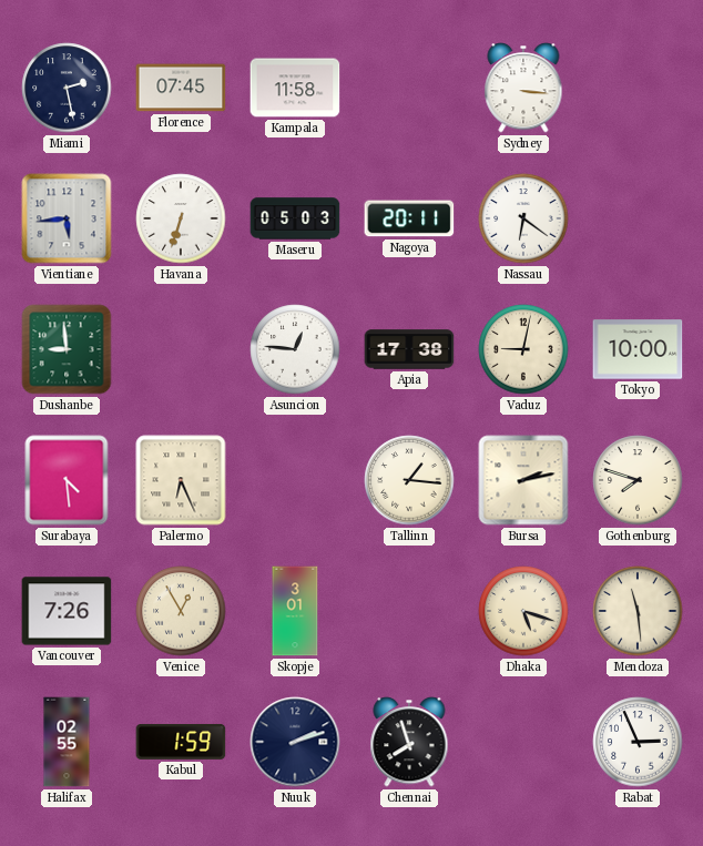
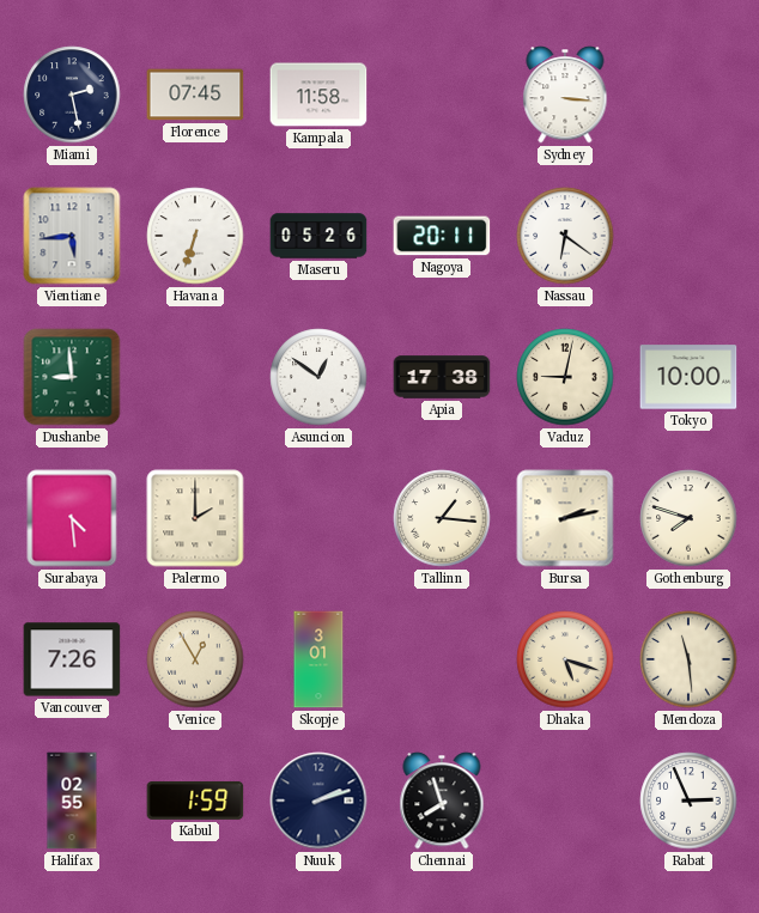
Maseru: 05:03 -> 05:26 (318, 236)
Asuncion: 12:46 -> 12:51 (318, 377)
Palermo: 6:26 -> 2:00 (195, 518)
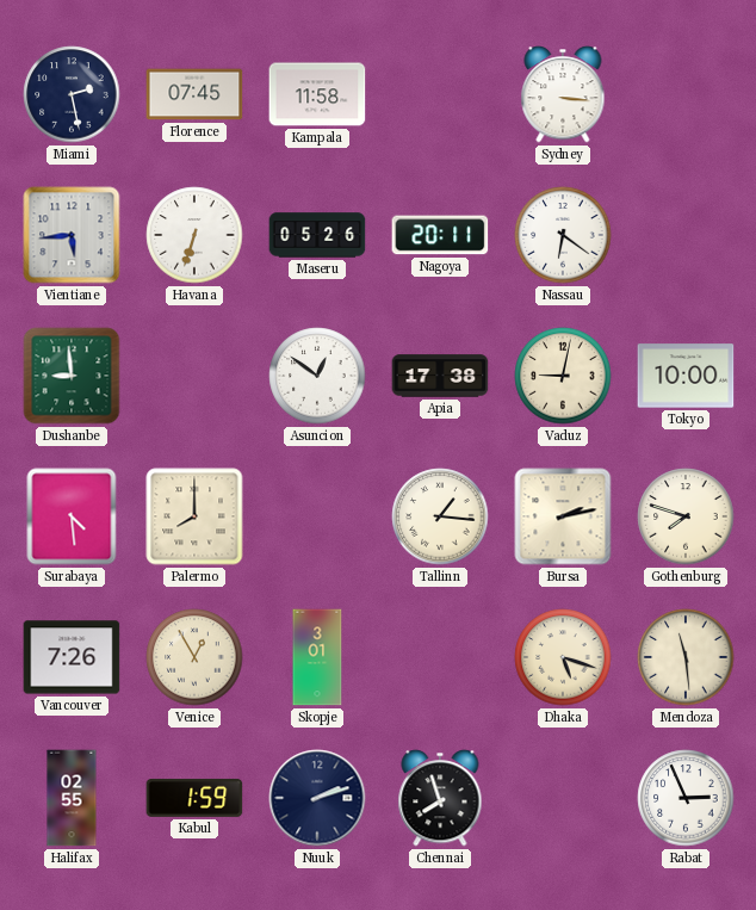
Palermo: 2:00 -> 8:00 (194, 516)
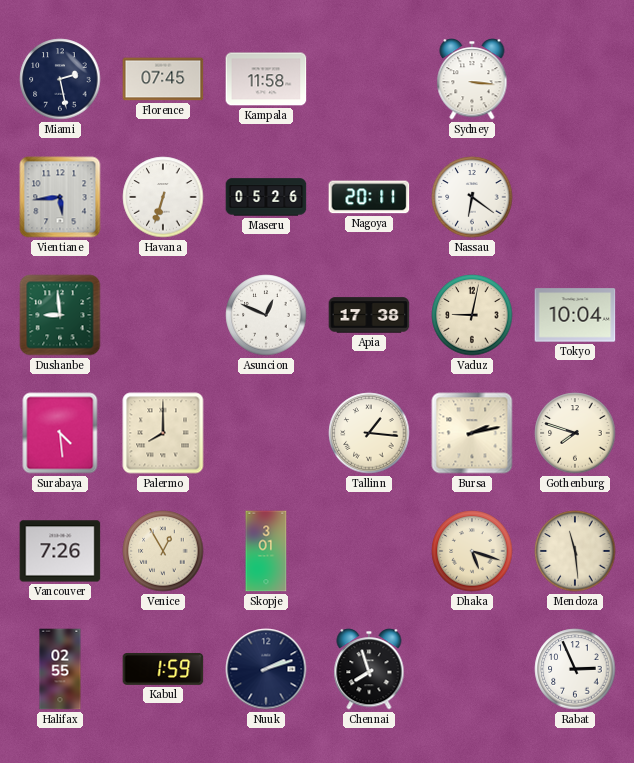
Asuncion: 12:51 -> 12:49 (266, 315)
Tokyo: 10:00 -> 10:04 (575, 315)
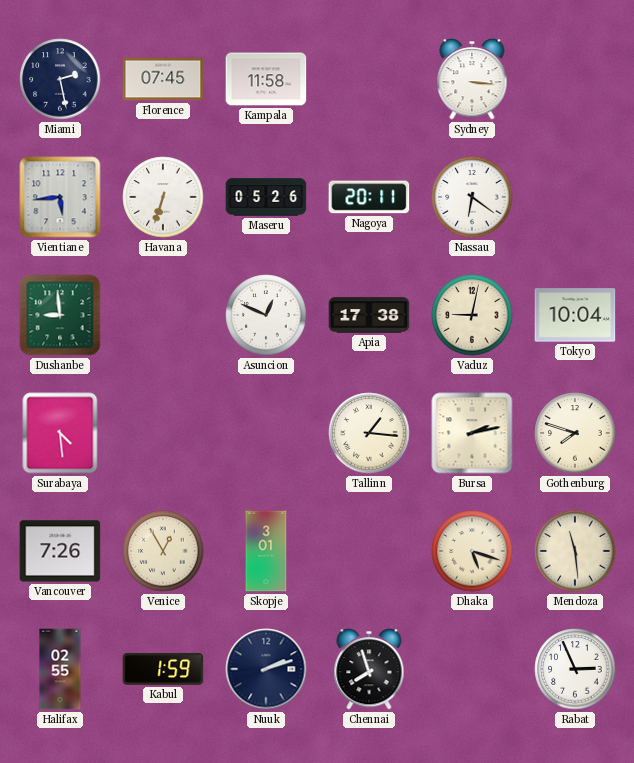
Palermo: 8:00 -> none (163, 433)
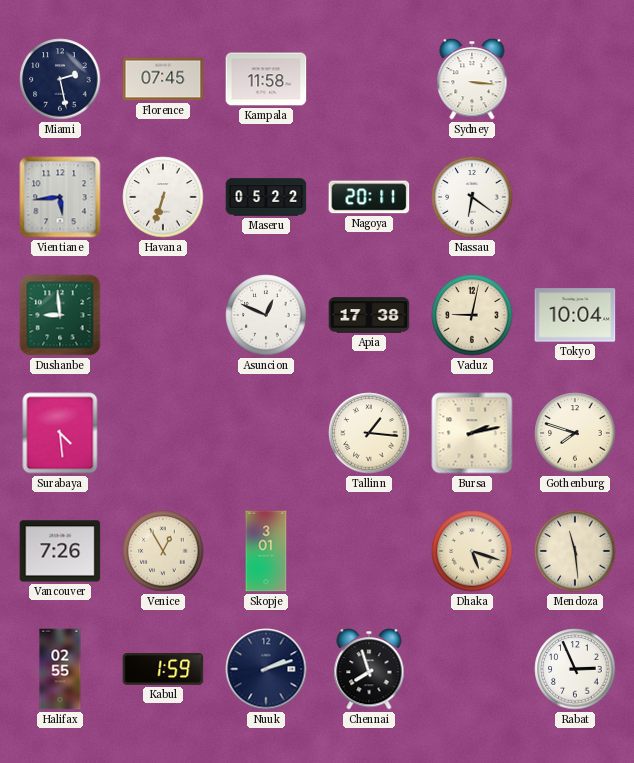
Maseru: 05:26 -> 05:22 (266, 197)
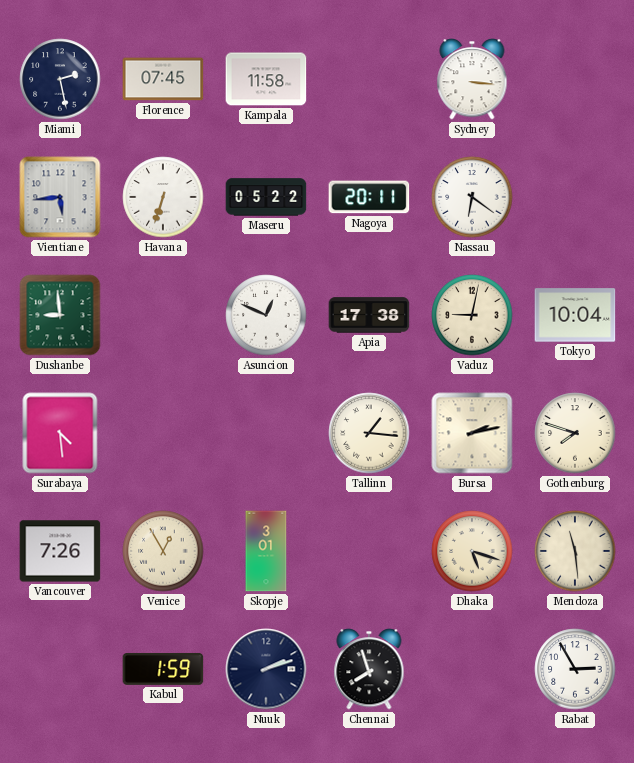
Halifax: 02:55 -> none (60, 669)
Rabat: 2:56 -> 2:55 (575, 669)
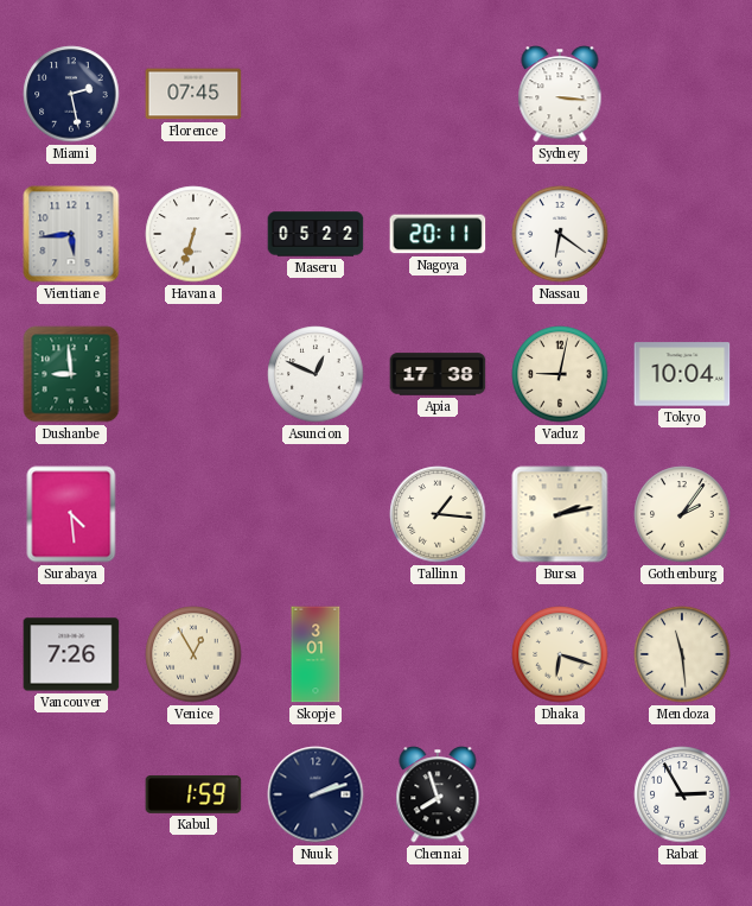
Kampala: 11:58 -> none (266, 79)
Gothenburg: 7:48 -> 2:06 (682, 514)
Dhaka: 5:18 -> 6:18 (560, 654)
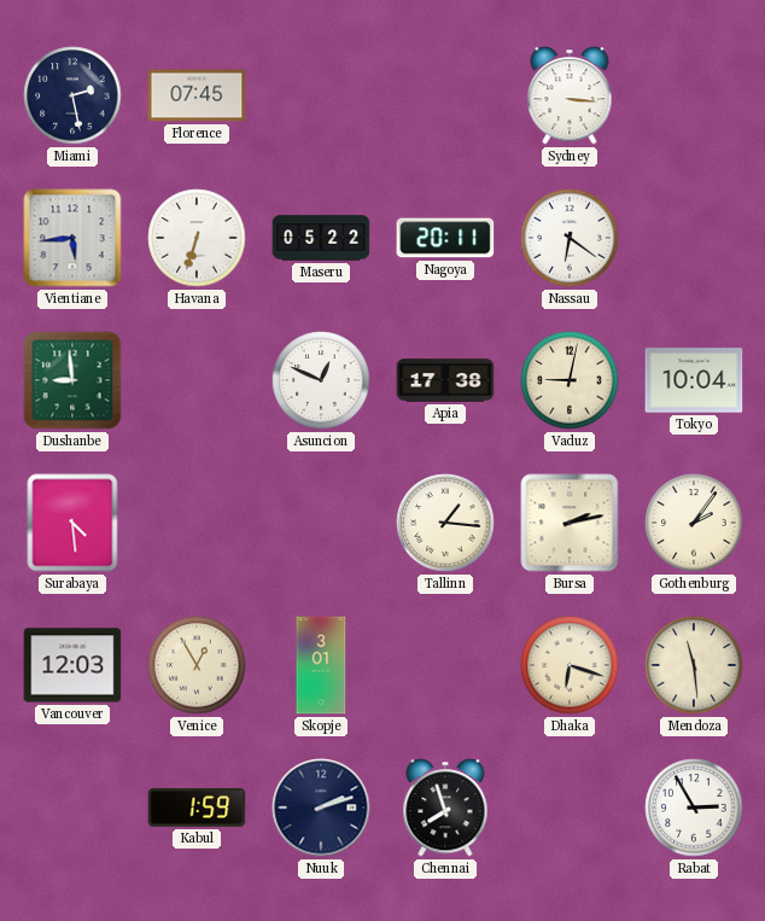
Vancouver: 7:26 -> 12:03 (72, 665)
